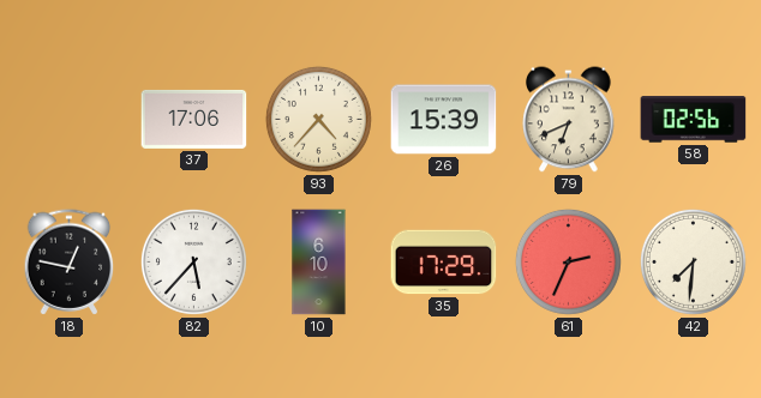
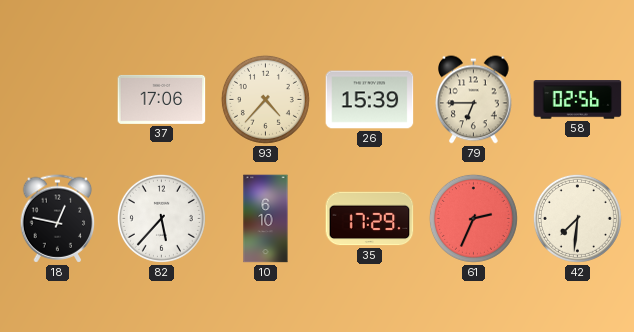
79: 6:41 -> 6:45 (474, 100)
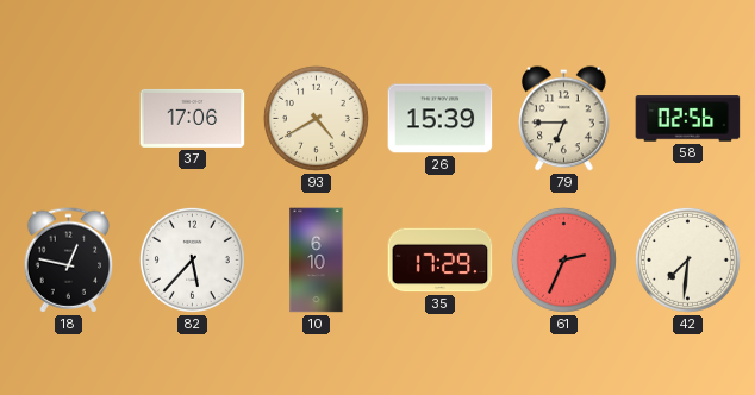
93: 4:37 -> 4:40 (316, 118)
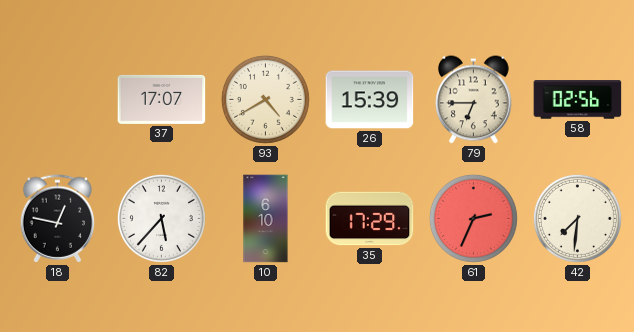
37: 17:06 -> 17:07 (162, 99)
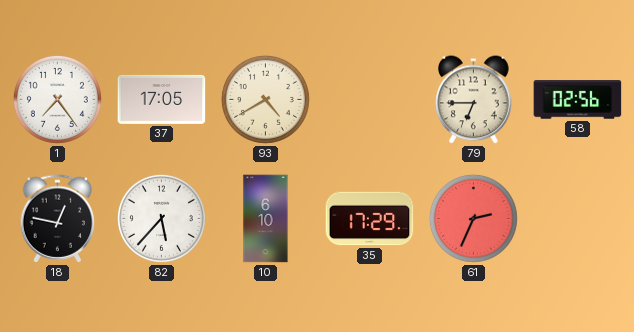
1: none -> 7:24 (57, 99)
37: 17:07 -> 17:05 (162, 99)
26: 15:39 -> none (370, 100)
42: 7:31 -> none (577, 218)
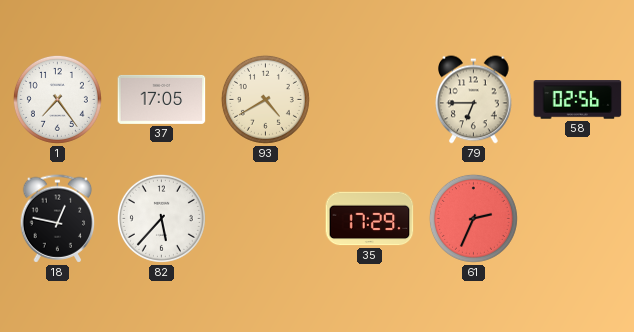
10: 6:10 -> none (266, 219)
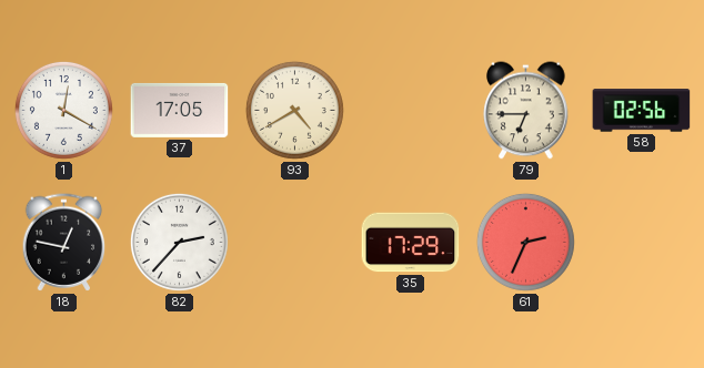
1: 7:24 -> 12:20 (63, 110)
82: 5:37 -> 2:37 (179, 242)
